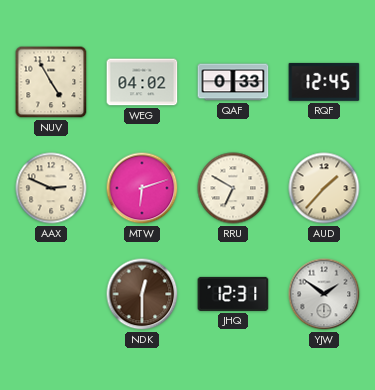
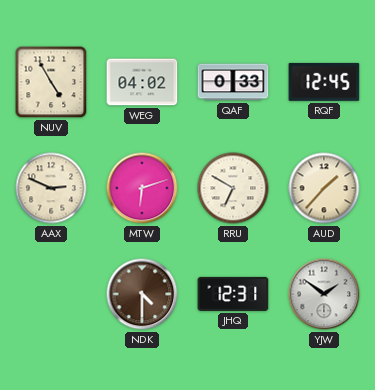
NDK: 12:30 -> 4:30 (142, 294)
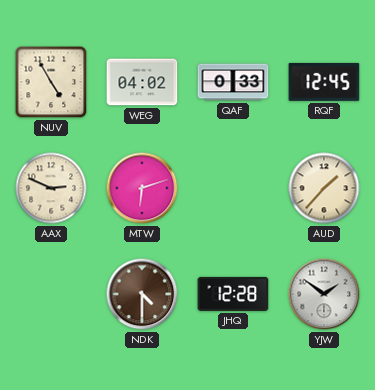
RRU: 6:50 -> none (233, 188)
JHQ: 12:31 -> 12:28 (233, 294)
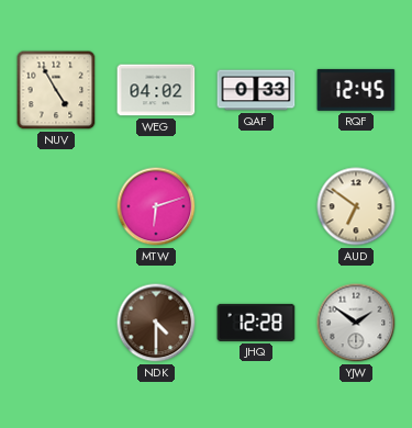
AAX: 2:49 -> none (51, 188)
AUD: 1:37 -> 6:51 (356, 206)
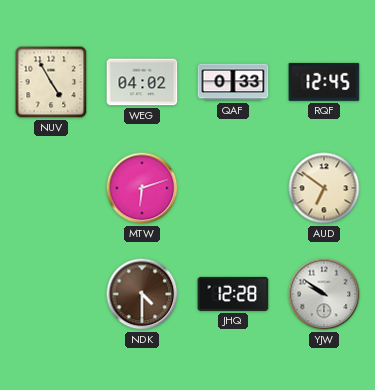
YJW: 1:51 -> 9:51 (324, 294)
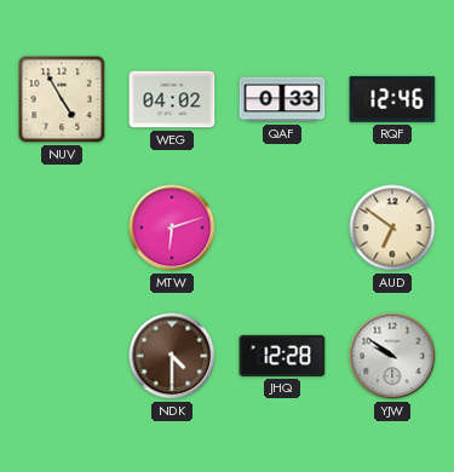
RQF: 12:45 -> 12:46 (392, 99)
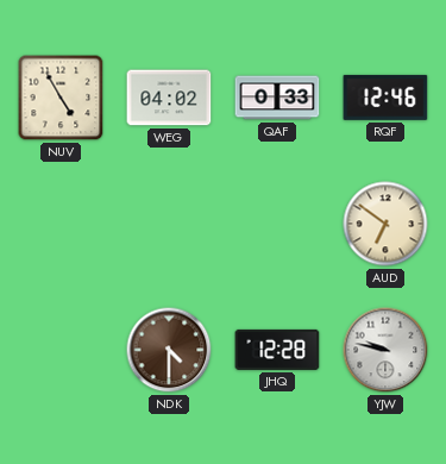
MTW: 6:12 -> none (172, 228)
YJW: 9:51 -> 9:47 (385, 350)
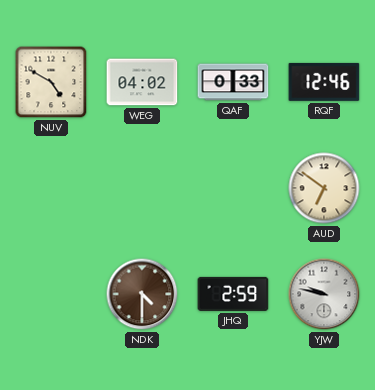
NUV: 4:55 -> 4:50 (51, 82)
JHQ: 12:28 -> 2:59 (233, 294)
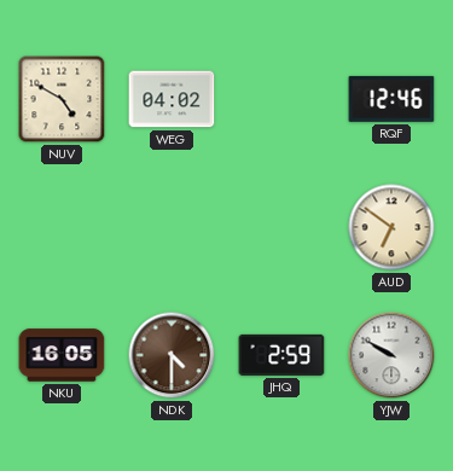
QAF: 0:33 -> none (233, 82)
NKU: none -> 16:05 (62, 355)
YJW: 9:47 -> 9:50 (391, 355)
